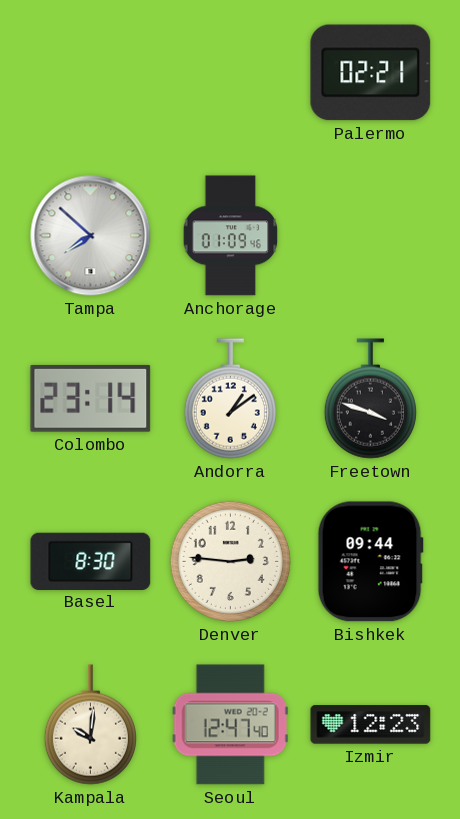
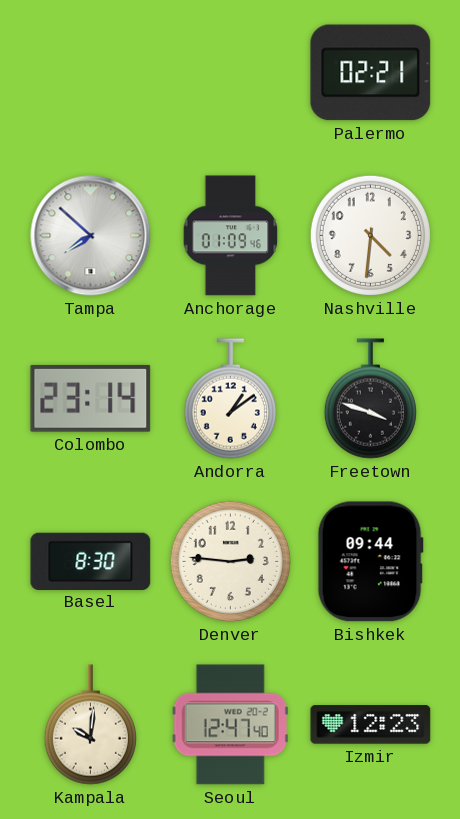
Nashville: none -> 4:31 (370, 235)
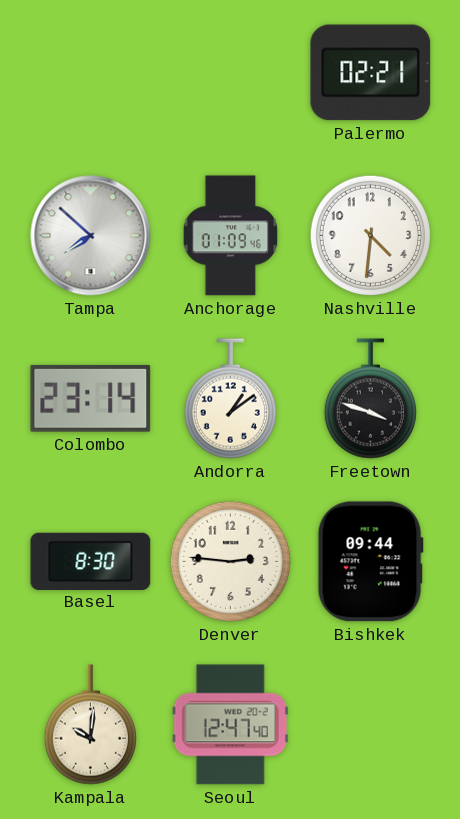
Izmir: 12:23 -> none (371, 725)
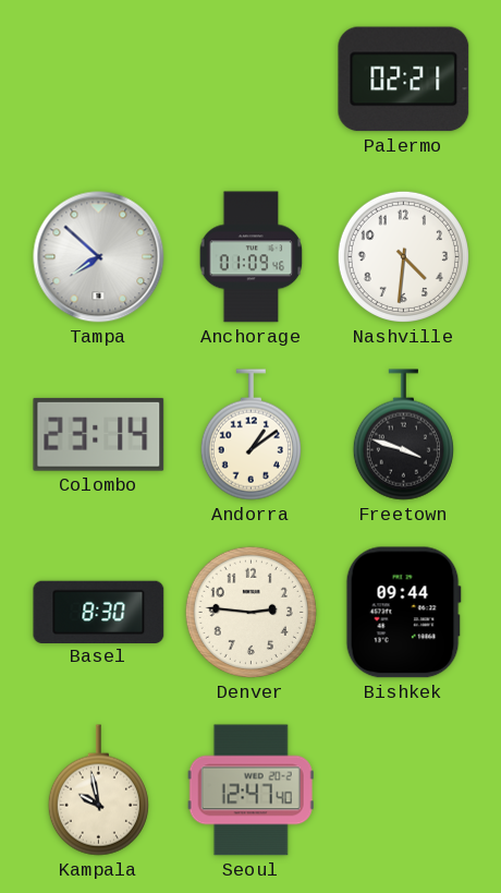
Kampala: 10:01 -> 9:58 (98, 791)
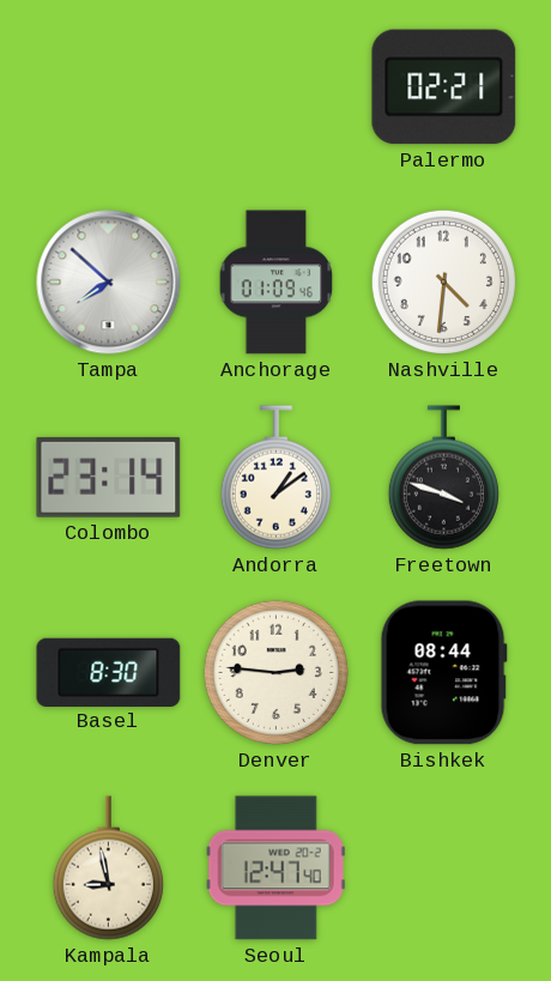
Bishkek: 09:44 -> 08:44 (443, 673)
Kampala: 9:58 -> 8:58 (108, 868)
